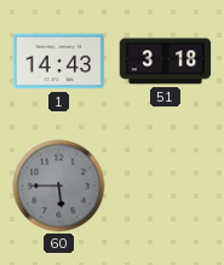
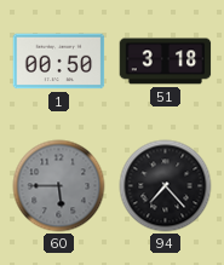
1: 14:43 -> 00:50 (59, 62)
94: none -> 7:23 (166, 186)
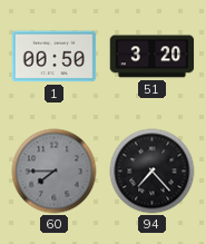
51: 3:18 -> 3:20 (153, 57)
60: 5:45 -> 7:45 (55, 172)
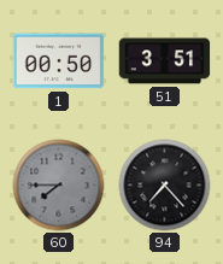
51: 3:20 -> 3:51 (165, 61)
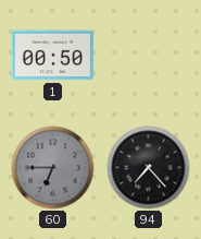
51: 3:51 -> none (165, 61)
60: 7:45 -> 6:45 (53, 168)
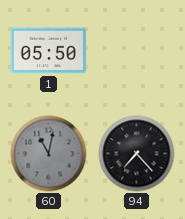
1: 00:50 -> 05:50 (49, 51)
60: 6:45 -> 11:02 (49, 154)
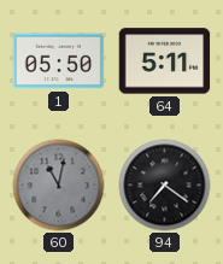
64: none -> 5:11 (165, 61)
94: 7:23 -> 7:21 (165, 186)
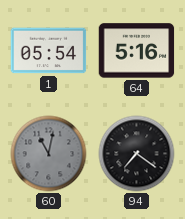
1: 05:50 -> 05:54 (49, 51)
64: 5:11 -> 5:16 (137, 51)
